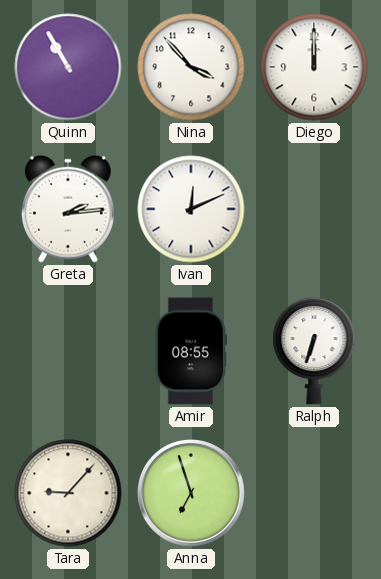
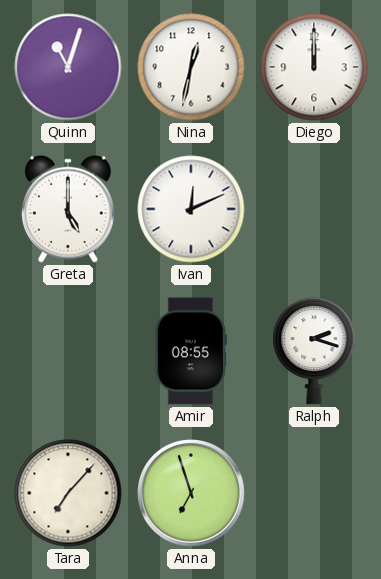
Quinn: 10:55 -> 11:03 (68, 67)
Nina: 3:53 -> 12:32 (191, 67)
Greta: 2:14 -> 5:00 (68, 209)
Ralph: 6:33 -> 2:18 (314, 351)
Tara: 9:07 -> 7:07 (68, 493)
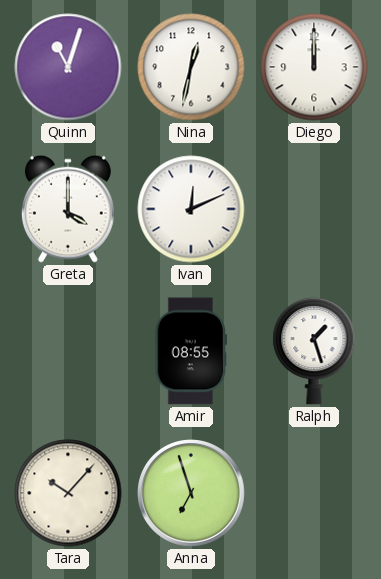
Greta: 5:00 -> 4:00 (68, 209)
Ralph: 2:18 -> 1:27 (314, 351)
Tara: 7:07 -> 10:07 (68, 493)
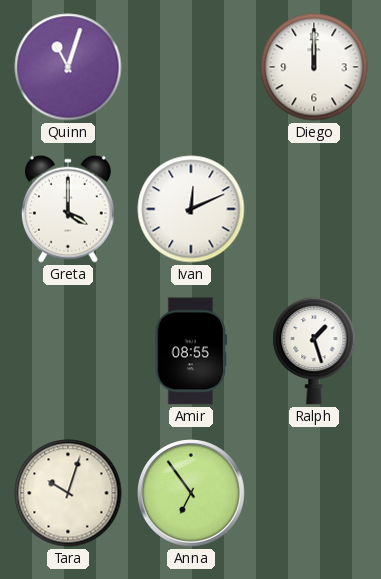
Nina: 12:32 -> none (191, 67)
Tara: 10:07 -> 10:03 (68, 493)
Anna: 6:57 -> 6:54 (192, 494)
